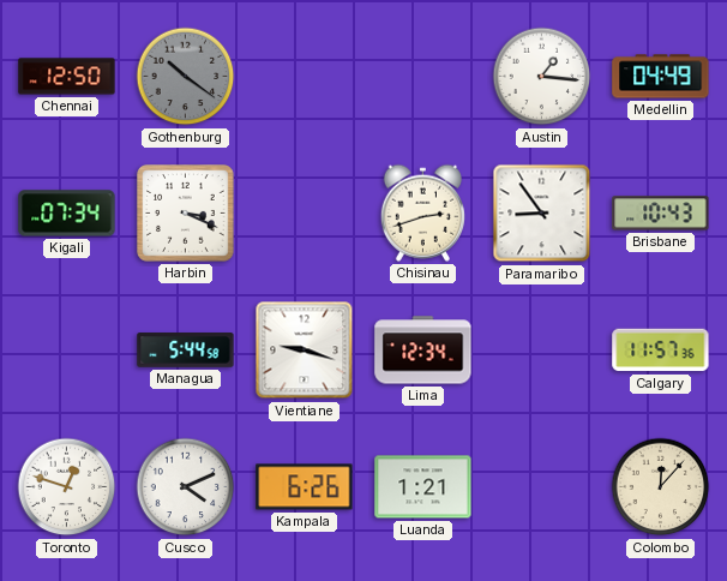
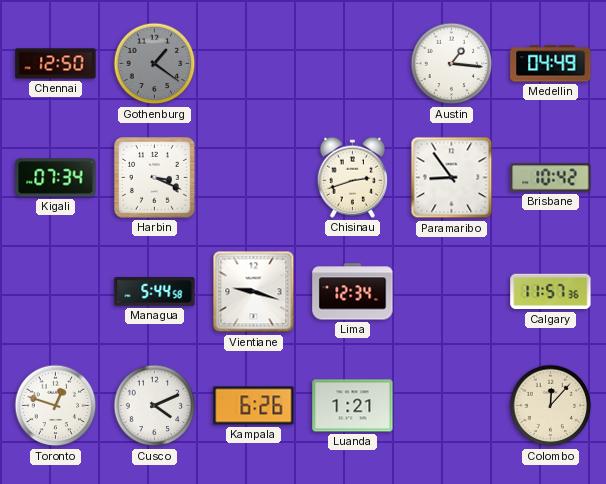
Gothenburg: 10:21 -> 1:21 (155, 64)
Brisbane: 10:43 -> 10:42 (551, 178)
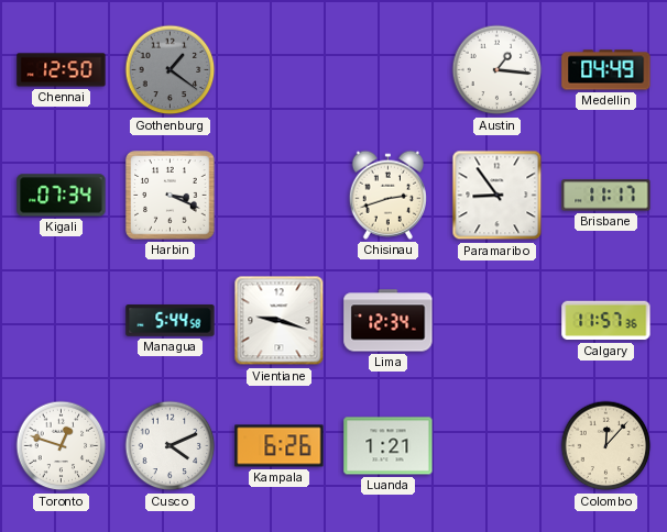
Brisbane: 10:42 -> 11:17 (606, 196)
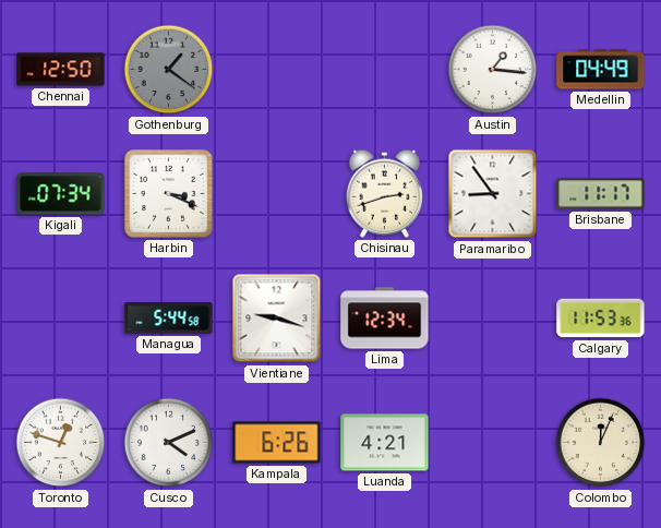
Calgary: 11:57 -> 11:53 (601, 319)
Luanda: 1:21 -> 4:21 (385, 443)
Colombo: 12:07 -> 12:04 (601, 443)
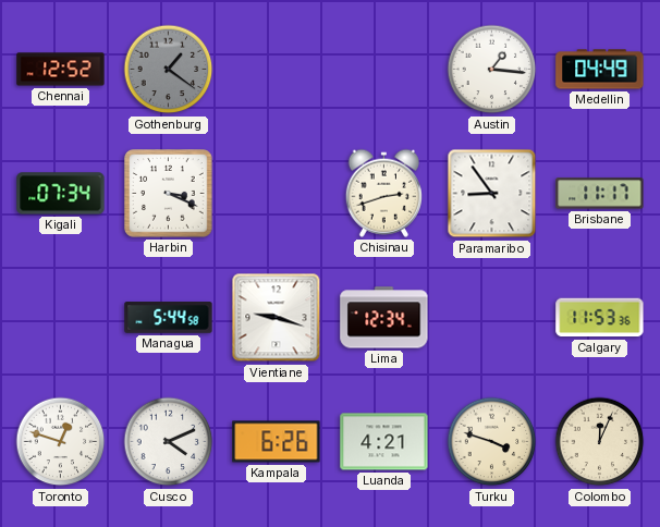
Chennai: 12:50 -> 12:52 (61, 70)
Turku: none -> 3:48 (492, 442)
